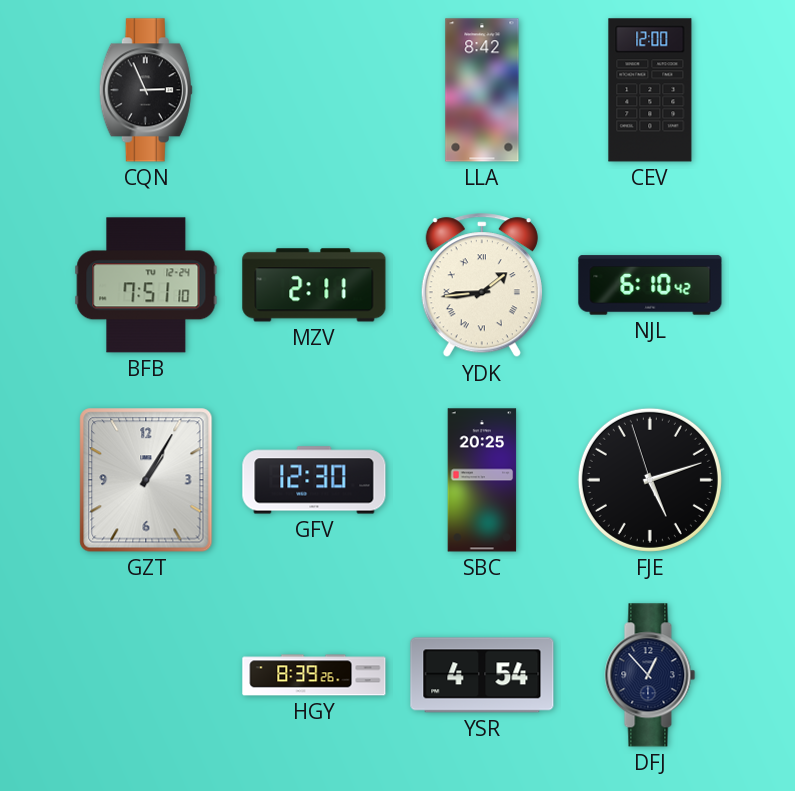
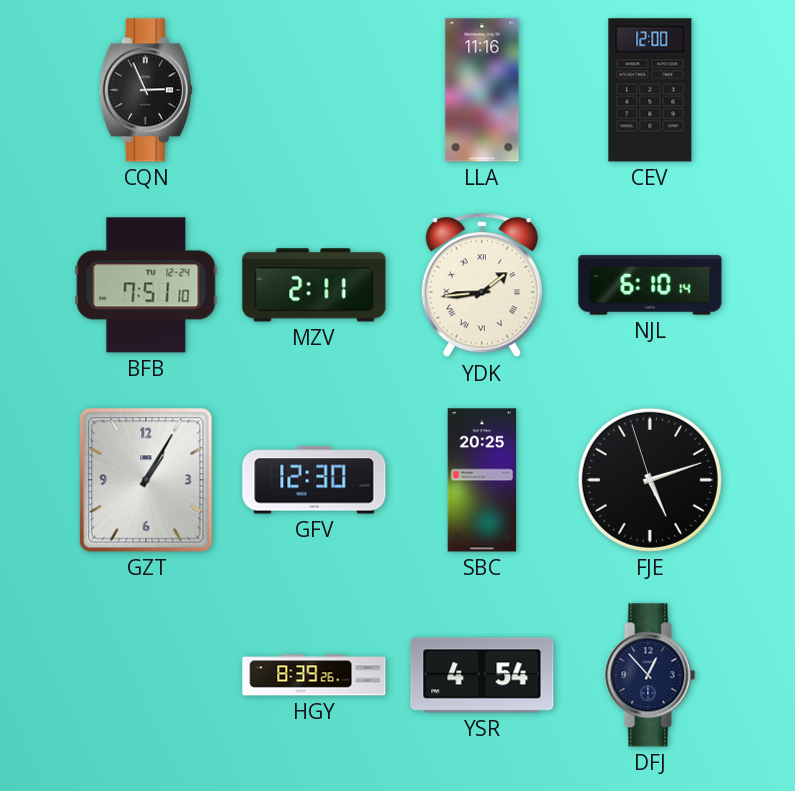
LLA: 8:42 -> 11:16 (482, 90)
NJL: 6:10:42 -> 6:10:14 (650, 285)
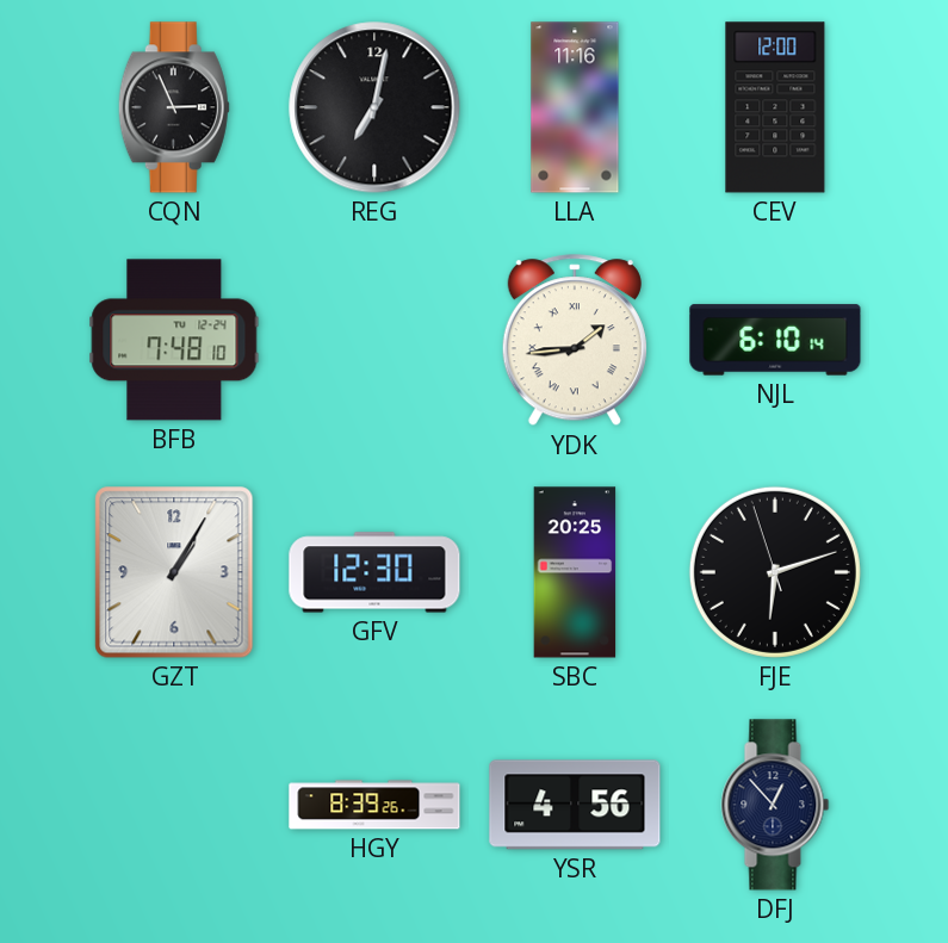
REG: none -> 7:02 (374, 107)
BFB: 7:51 -> 7:48 (174, 340)
MZV: 2:11 -> none (314, 285)
FJE: 5:11 -> 6:11 (775, 572)
YSR: 4:54 -> 4:56 (575, 805)
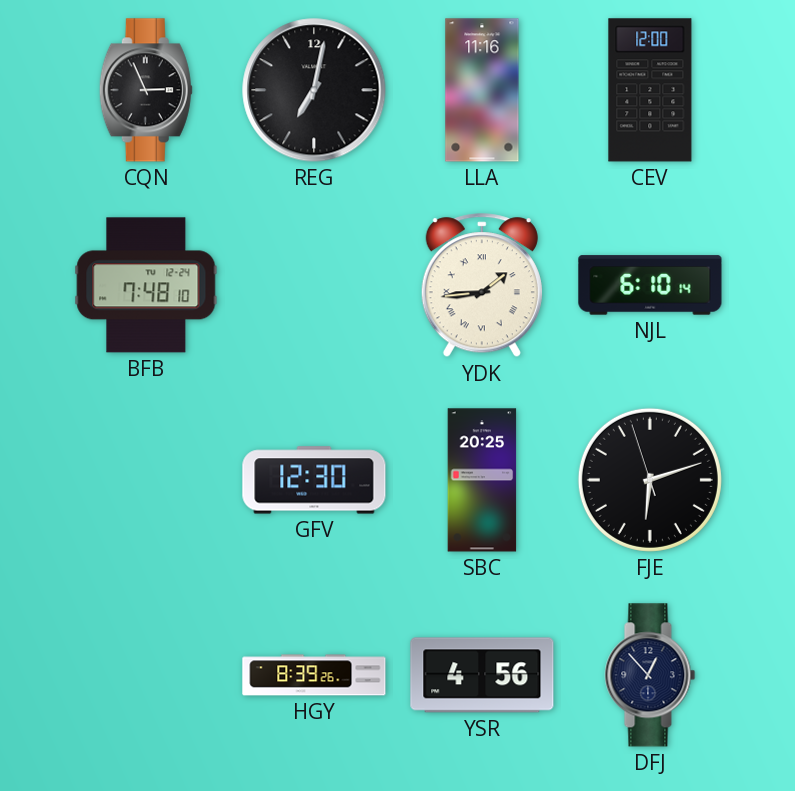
GZT: 1:05 -> none (174, 572)
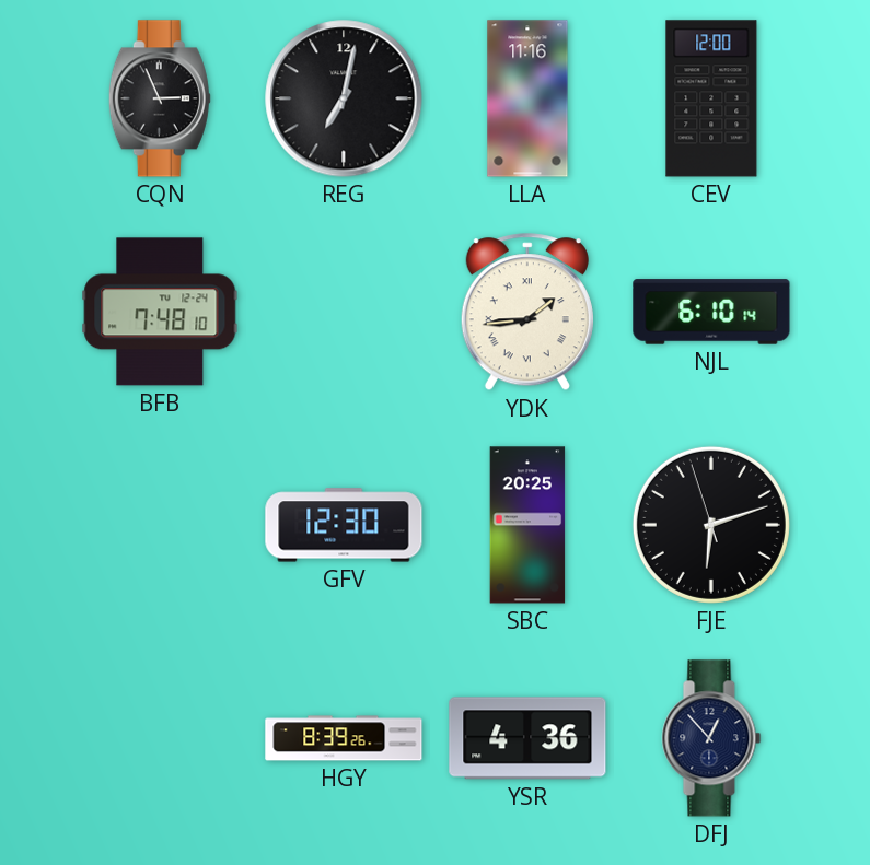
YSR: 4:56 -> 4:36 (527, 738)
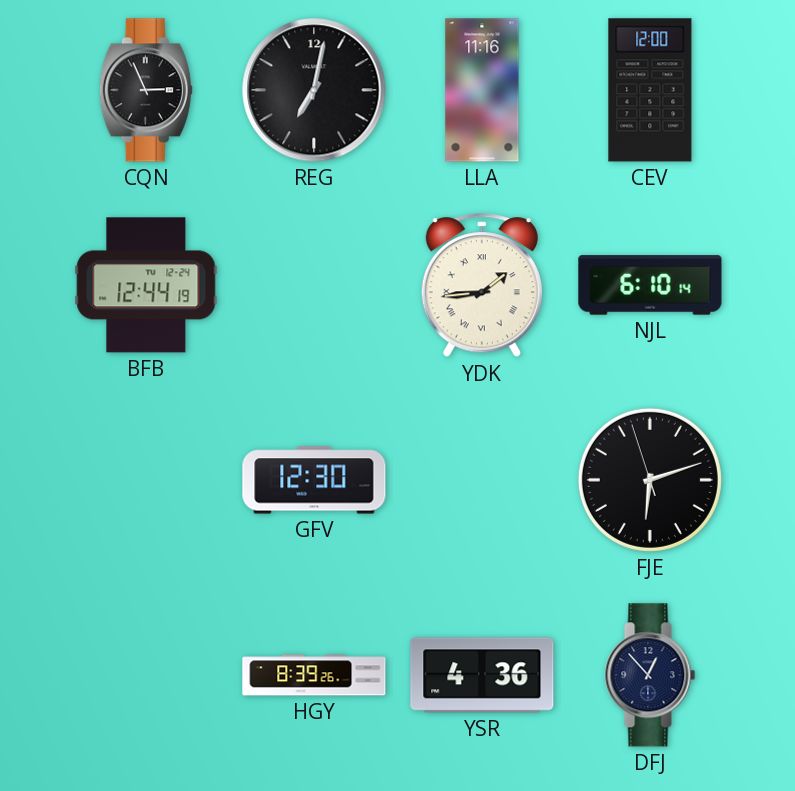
BFB: 7:48 -> 12:44 (146, 285)
SBC: 20:25 -> none (527, 525)
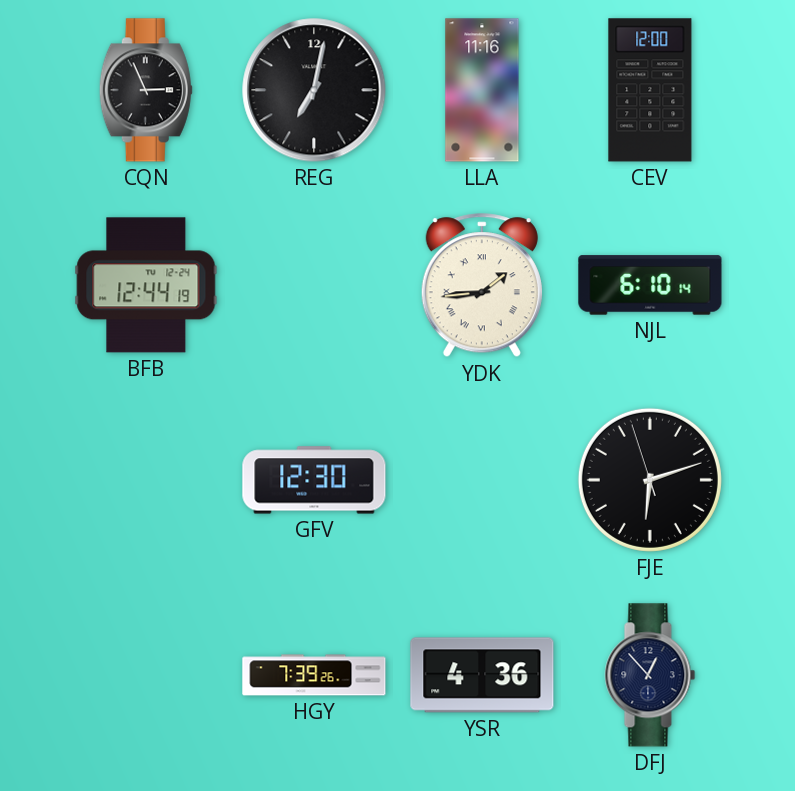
HGY: 8:39 -> 7:39 (314, 675)
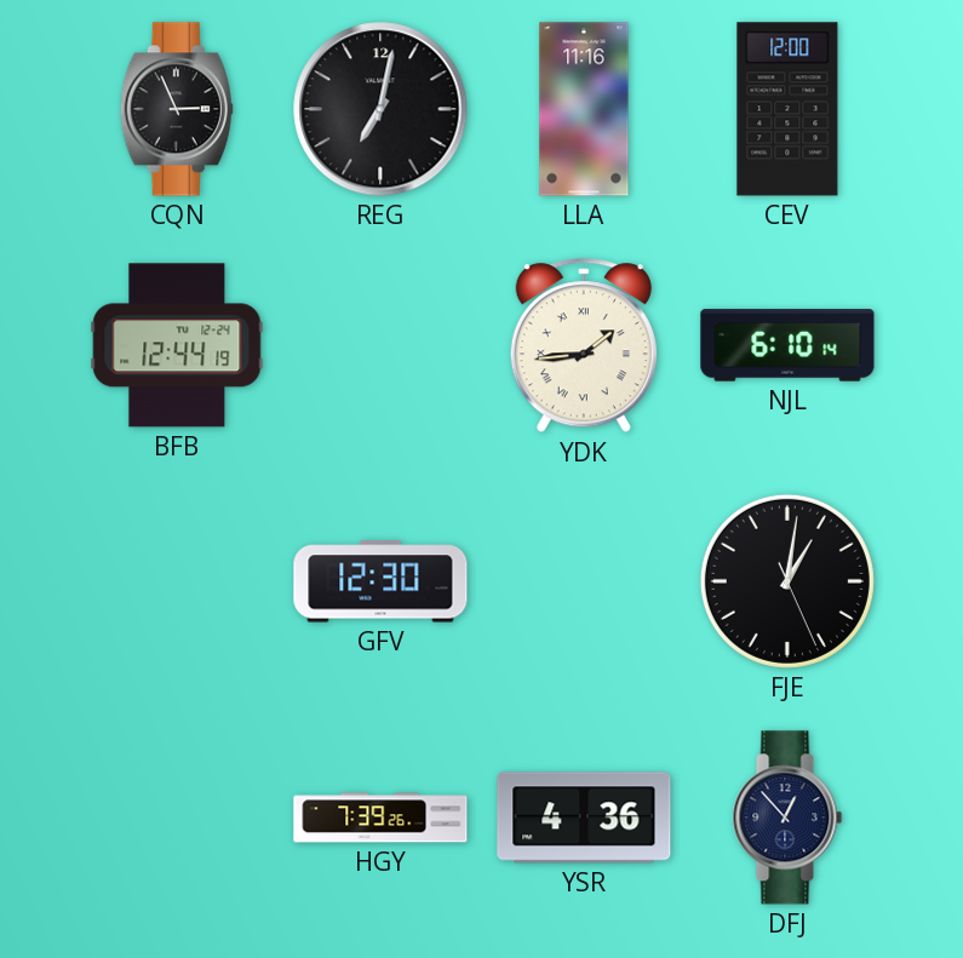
FJE: 6:11 -> 1:01 (787, 581)
